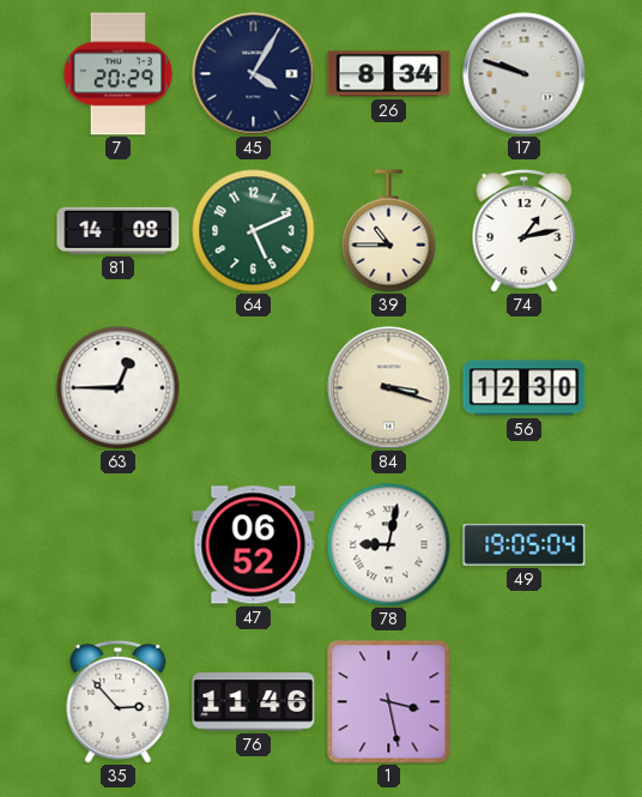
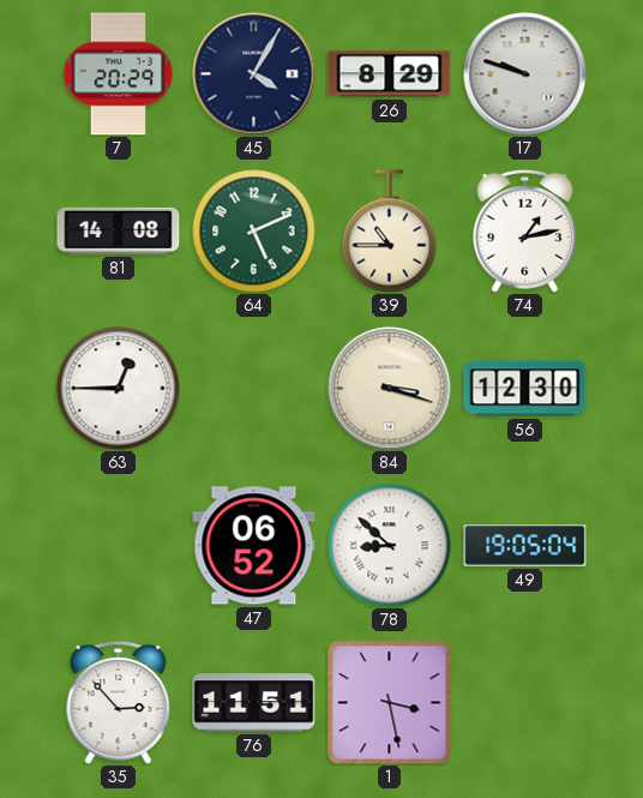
26: 8:34 -> 8:29 (390, 74)
78: 9:02 -> 8:52 (390, 546)
76: 11:46 -> 11:51 (254, 703)
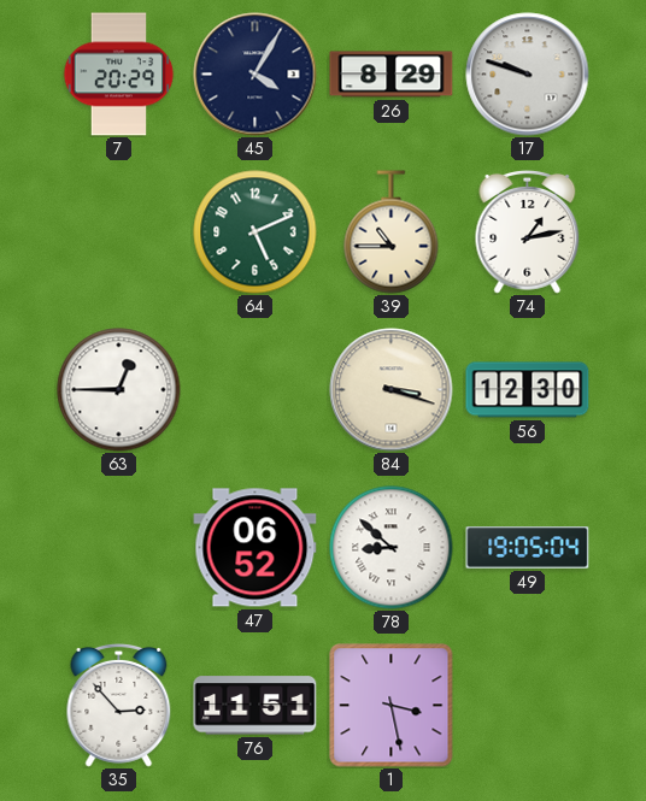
81: 14:08 -> none (119, 230)
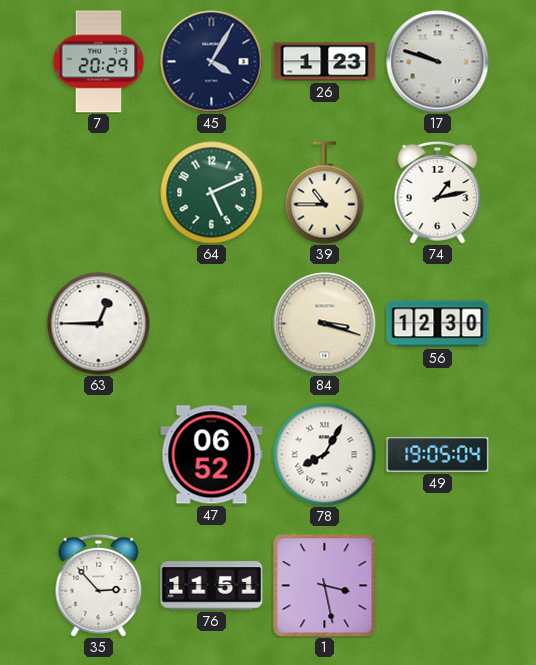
26: 8:29 -> 1:23 (325, 62)
78: 8:52 -> 8:05 (325, 455)
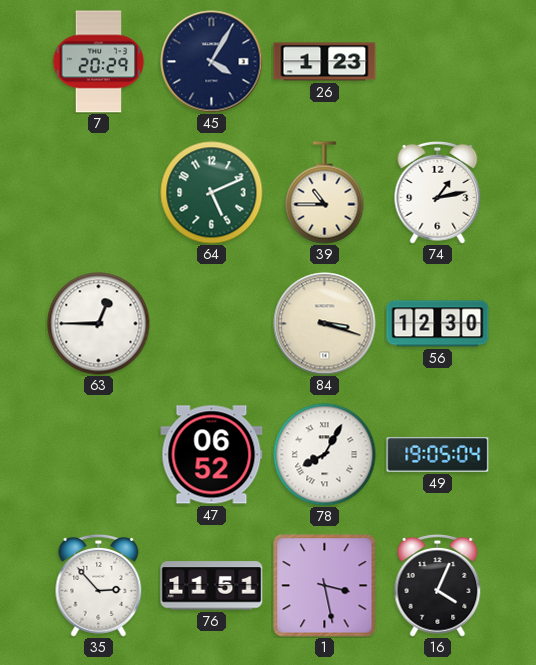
17: 9:48 -> none (438, 62)
16: none -> 4:04 (438, 585)
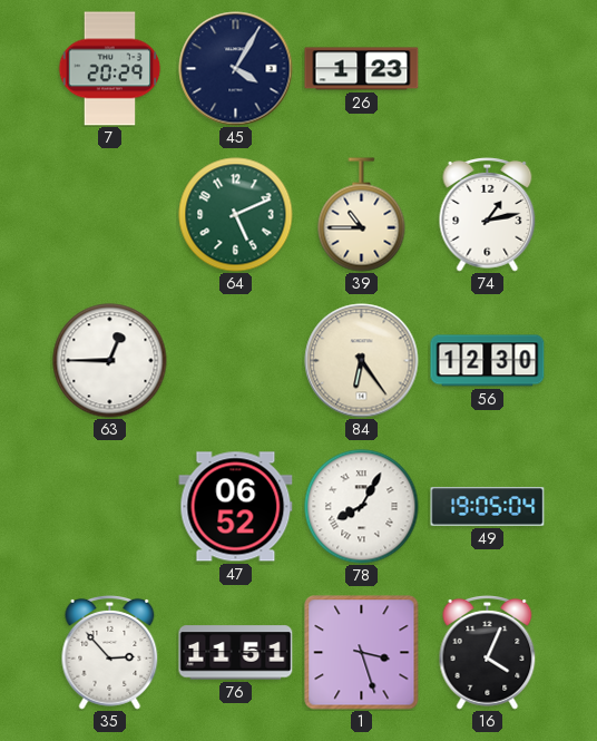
84: 3:18 -> 6:24 (362, 361)
1: 3:28 -> 3:27 (362, 653)
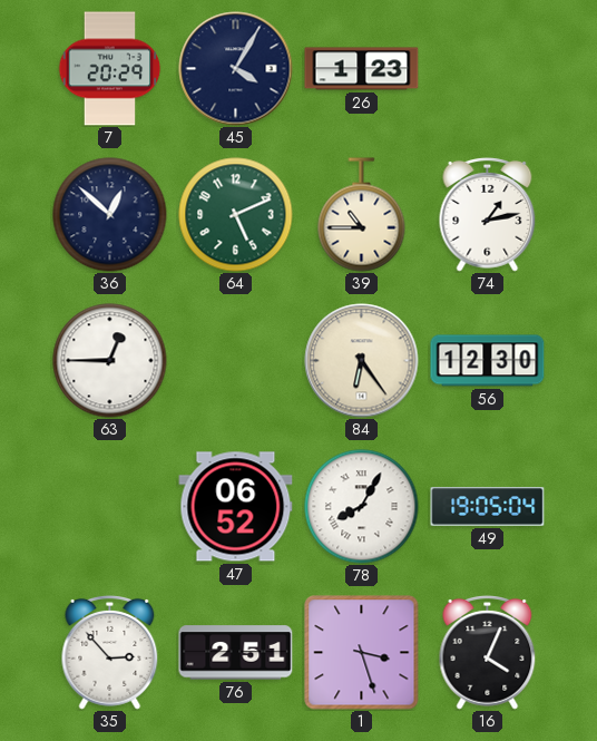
36: none -> 12:52 (110, 215)
76: 11:51 -> 2:51 (236, 653)
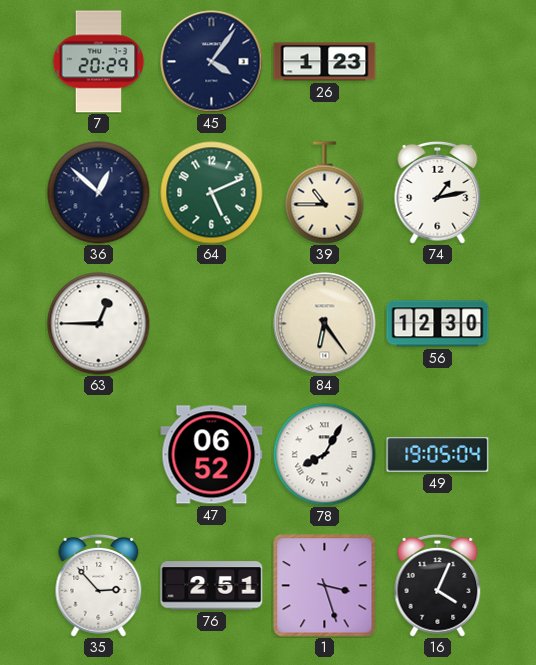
45: 4:05 -> 4:06 (212, 62)
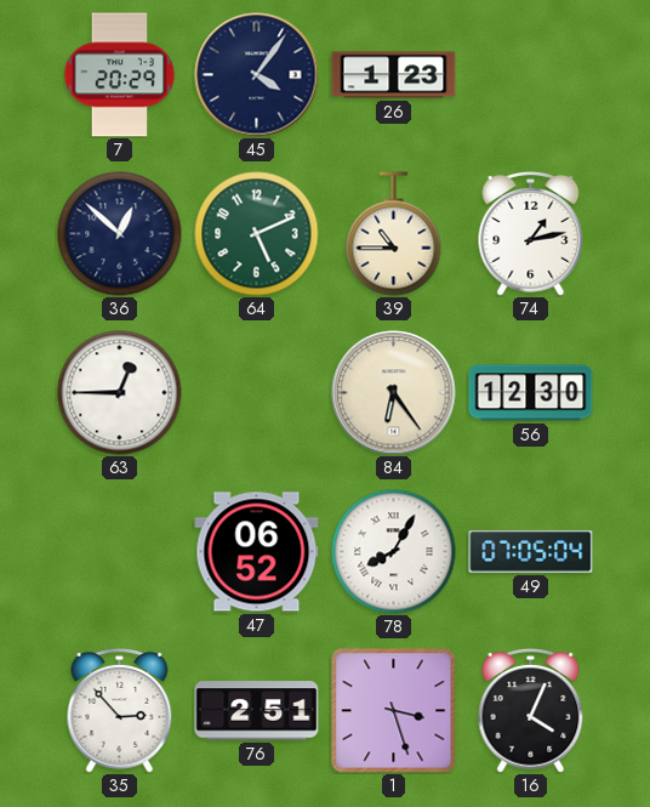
49: 19:05 -> 07:05 (531, 552)
